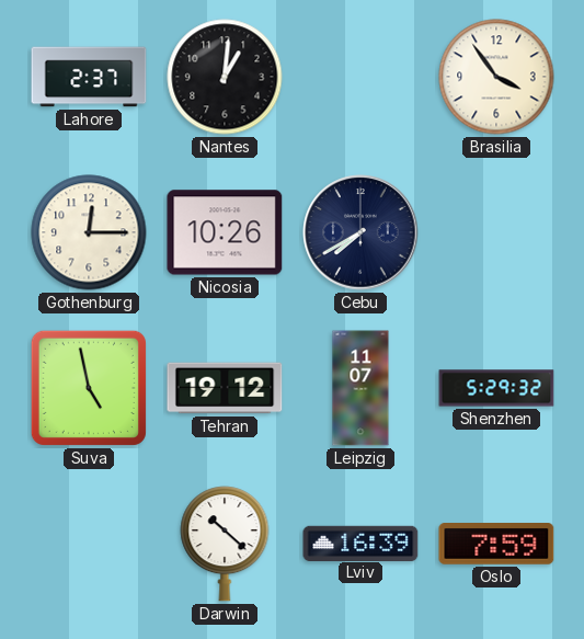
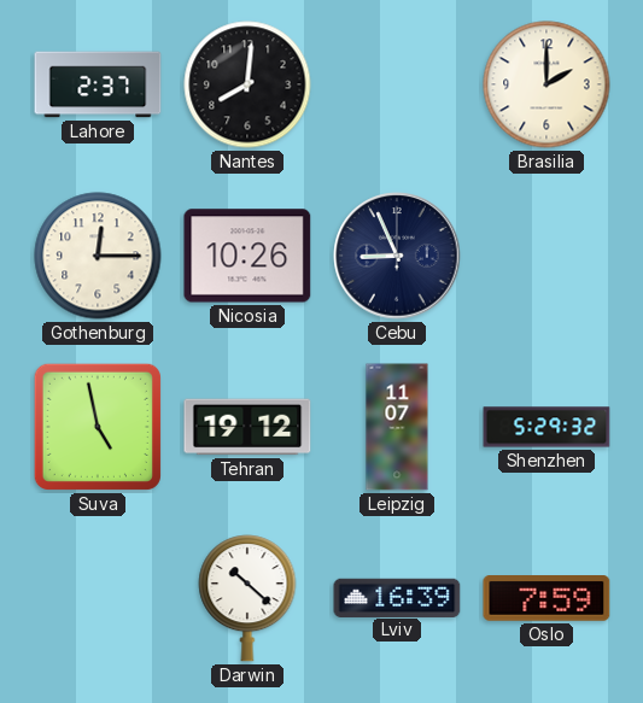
Nantes: 1:01 -> 8:01 (247, 84)
Brasilia: 3:54 -> 2:00 (546, 84)
Cebu: 7:40 -> 8:56 (397, 256)
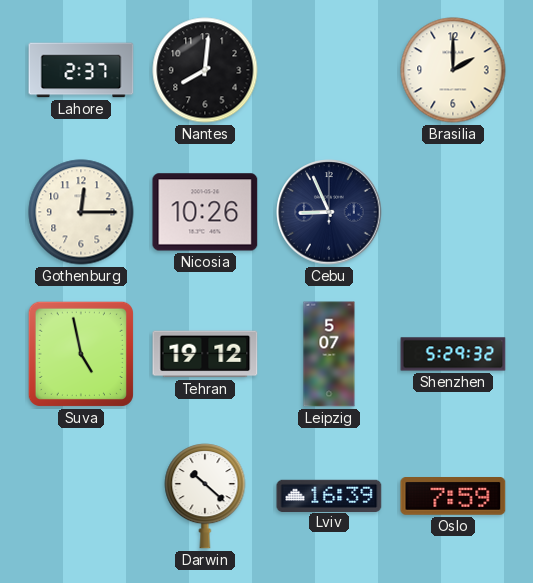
Leipzig: 11:07 -> 5:07 (329, 354)
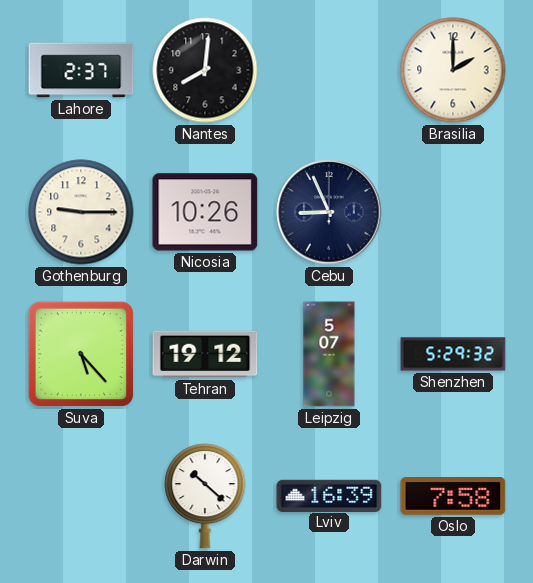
Gothenburg: 12:15 -> 9:15 (81, 212)
Suva: 4:58 -> 5:23 (81, 354)
Oslo: 7:59 -> 7:58 (453, 497)
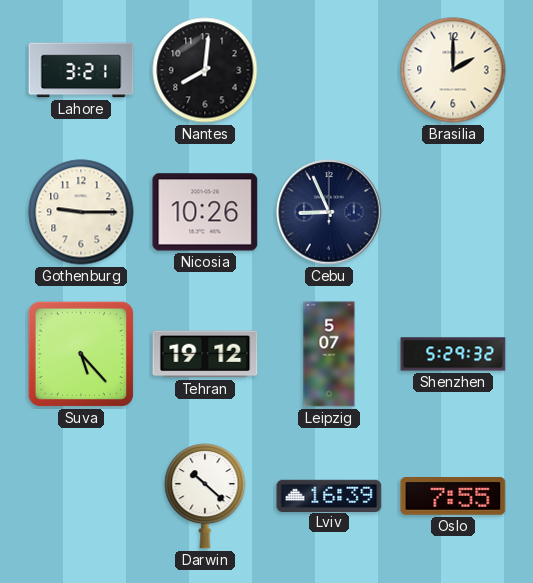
Lahore: 2:37 -> 3:21 (81, 70)
Oslo: 7:58 -> 7:55 (453, 497)
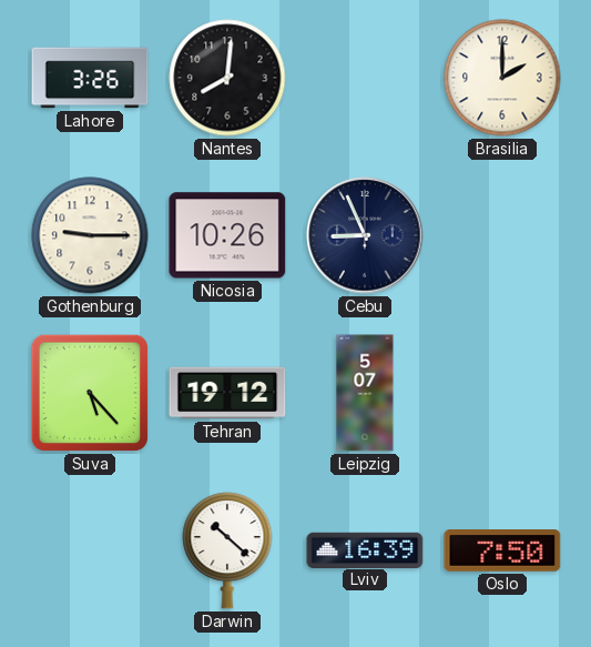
Lahore: 3:21 -> 3:26 (90, 78)
Shenzhen: 5:29 -> none (453, 354)
Oslo: 7:55 -> 7:50 (502, 552)
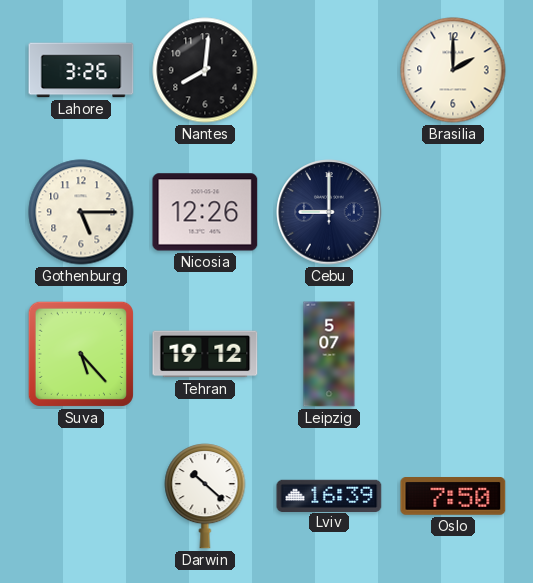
Gothenburg: 9:15 -> 5:15 (81, 212)
Nicosia: 10:26 -> 12:26 (205, 212)
Cebu: 8:56 -> 9:00 (329, 212)
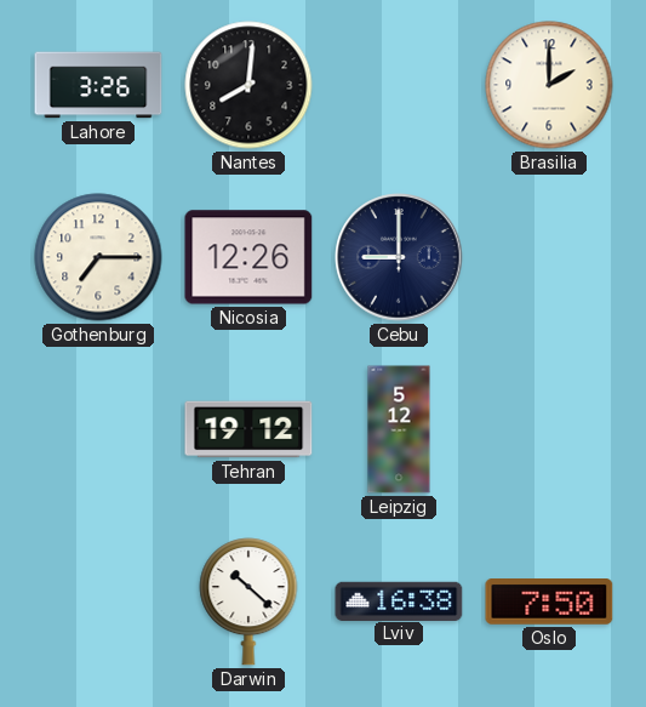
Gothenburg: 5:15 -> 7:15 (98, 257)
Suva: 5:23 -> none (81, 354)
Leipzig: 5:07 -> 5:12 (399, 429)
Lviv: 16:39 -> 16:38 (399, 600)
